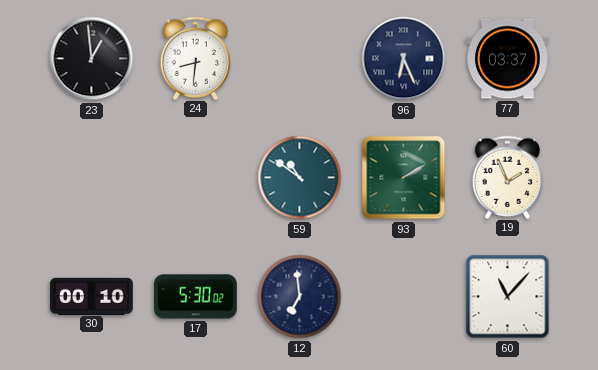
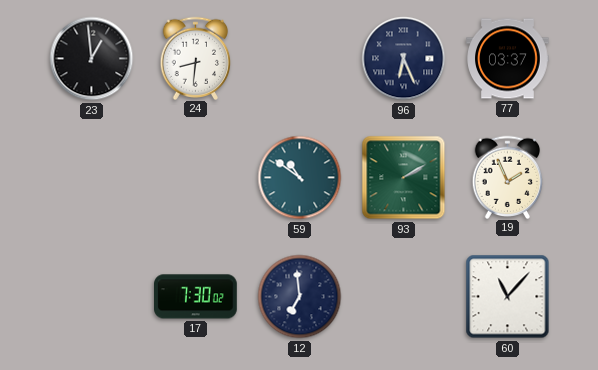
30: 00:10 -> none (92, 296)
17: 5:30 -> 7:30 (196, 297)
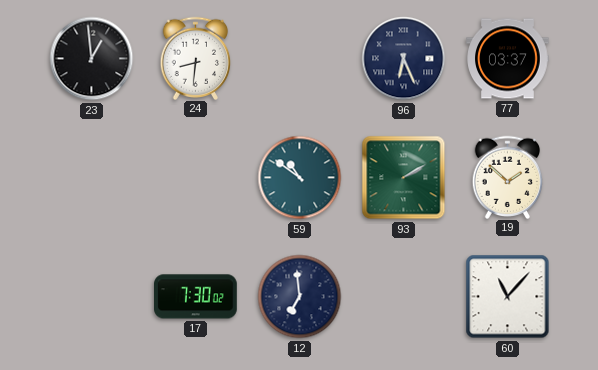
19: 1:56 -> 1:52 (508, 177)
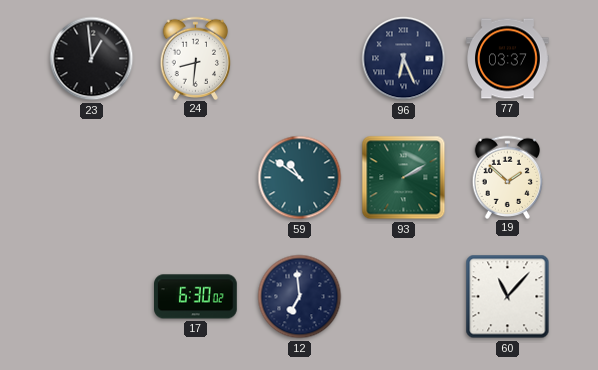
17: 7:30 -> 6:30 (196, 297)
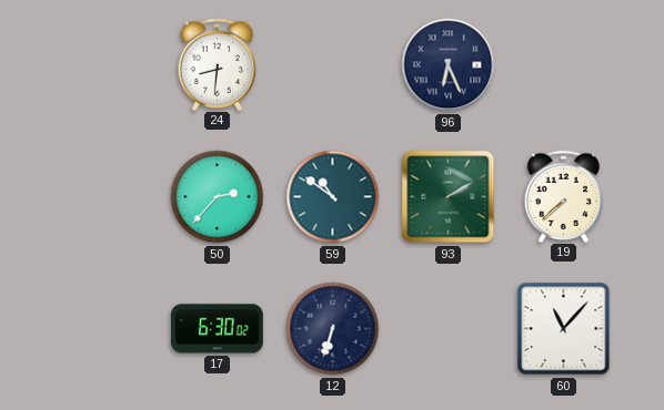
23: 12:59 -> none (92, 59)
77: 03:37 -> none (508, 59)
50: none -> 2:37 (218, 197)
19: 1:52 -> 7:38 (564, 196)
12: 6:59 -> 6:33 (333, 329)
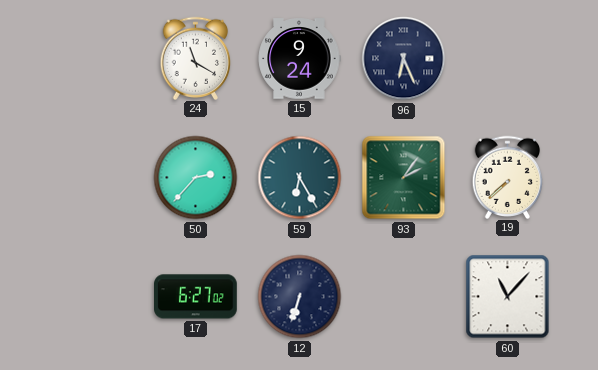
24: 8:31 -> 11:20 (196, 58)
15: none -> 9:24 (299, 59)
59: 10:51 -> 6:25 (300, 178)
93: 2:10 -> 2:06 (404, 178)
17: 6:30 -> 6:27 (196, 297)
